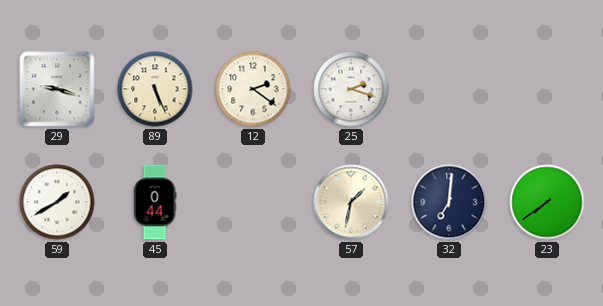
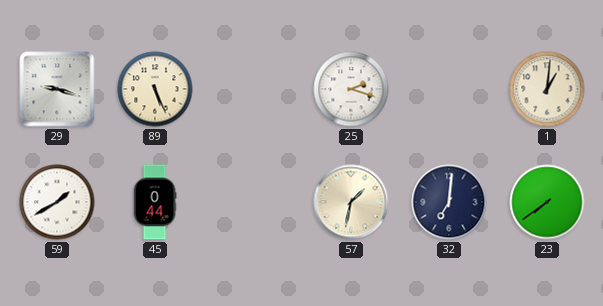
12: 2:21 -> none (253, 89)
1: none -> 1:01 (547, 89)
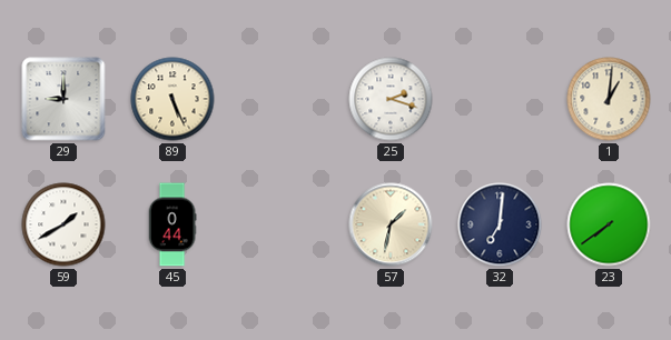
29: 9:18 -> 9:00 (63, 99)
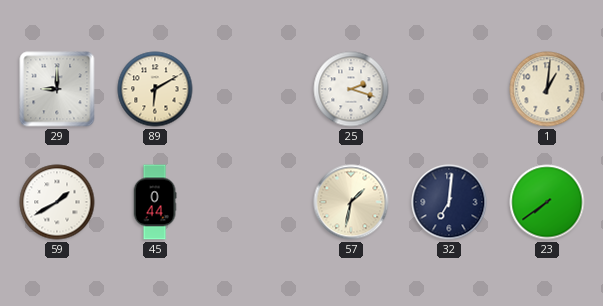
89: 5:26 -> 6:10 (155, 89)
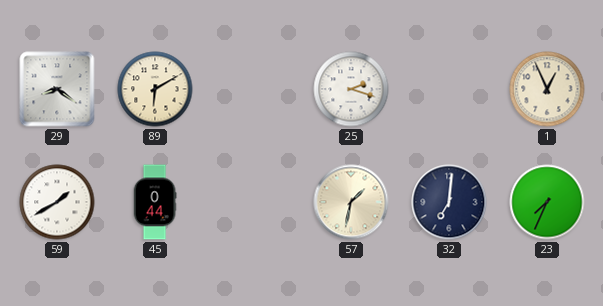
29: 9:00 -> 8:21 (57, 89)
1: 1:01 -> 12:56 (547, 89)
23: 7:39 -> 7:34 (547, 202)
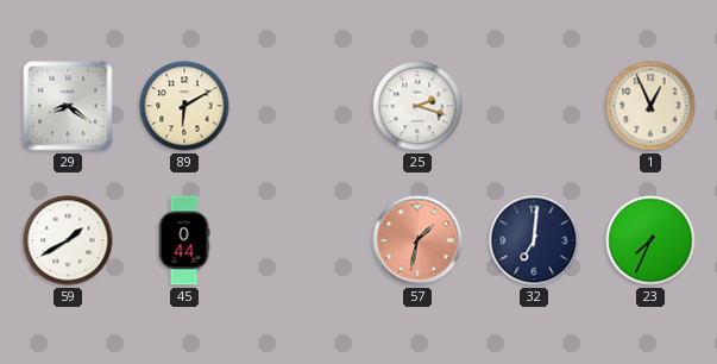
57 dial: cream -> salmon (417, 240)
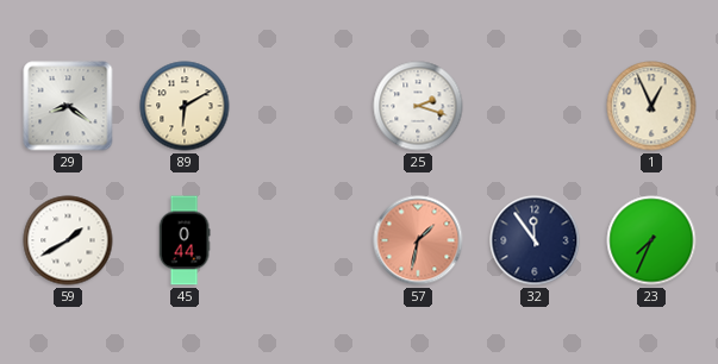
32: 7:01 -> 11:54 (535, 240)
